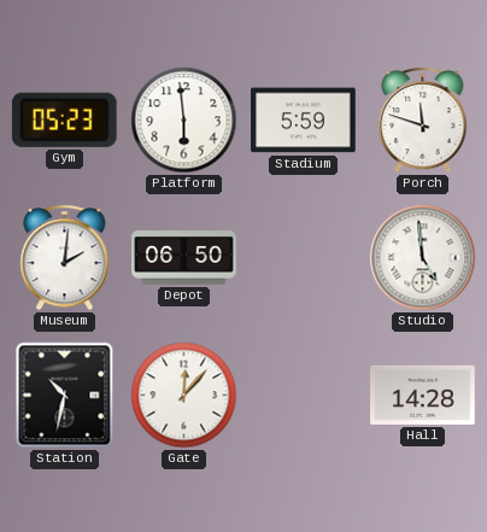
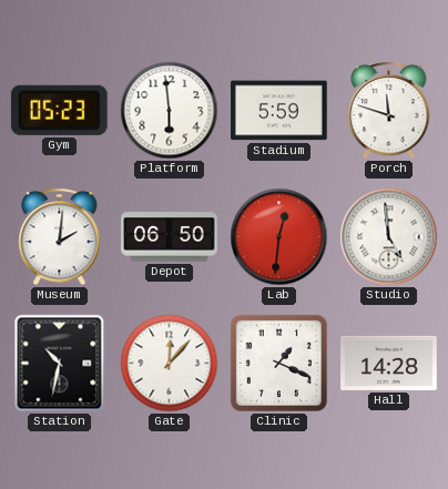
Lab: none -> 12:31 (279, 237)
Clinic: none -> 1:19 (278, 363)
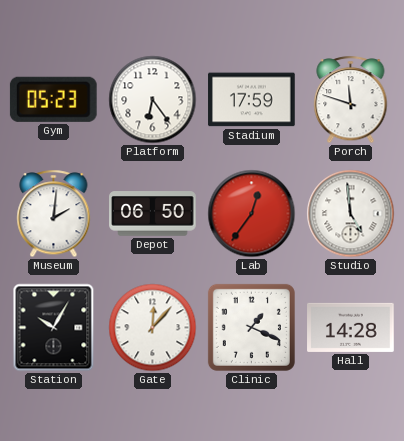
Platform: 5:59 -> 6:24 (153, 100)
Stadium: 5:59 -> 17:59 (252, 100)
Lab: 12:31 -> 12:36 (252, 214)
Station: 10:32 -> 10:05 (54, 328)
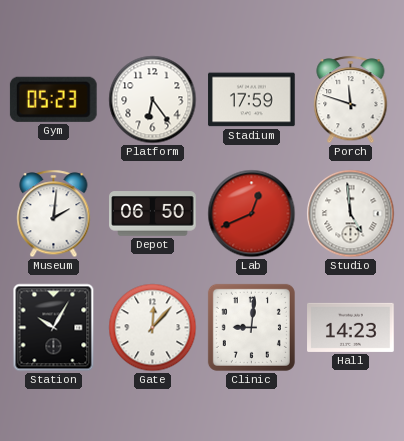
Lab: 12:36 -> 12:41 (252, 214)
Clinic: 1:19 -> 9:01 (251, 327)
Hall: 14:28 -> 14:23 (351, 327)
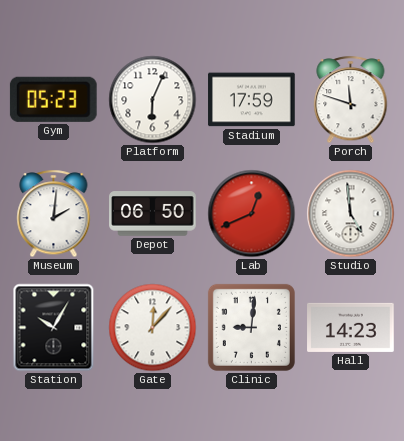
Platform: 6:24 -> 6:04 (153, 100)
